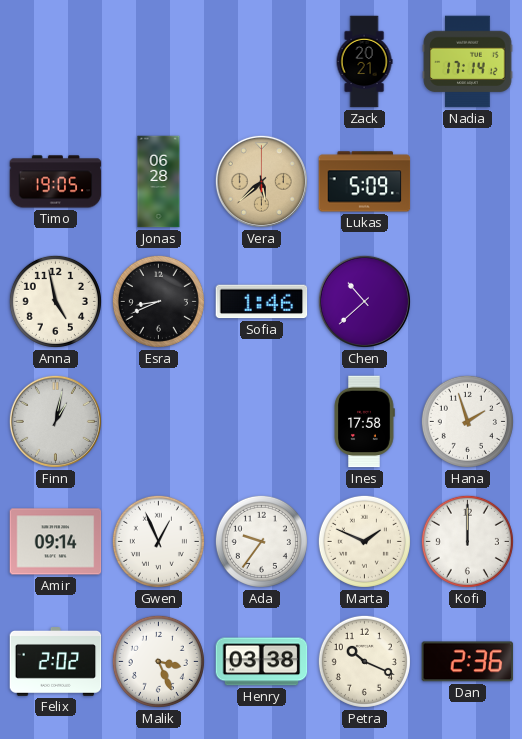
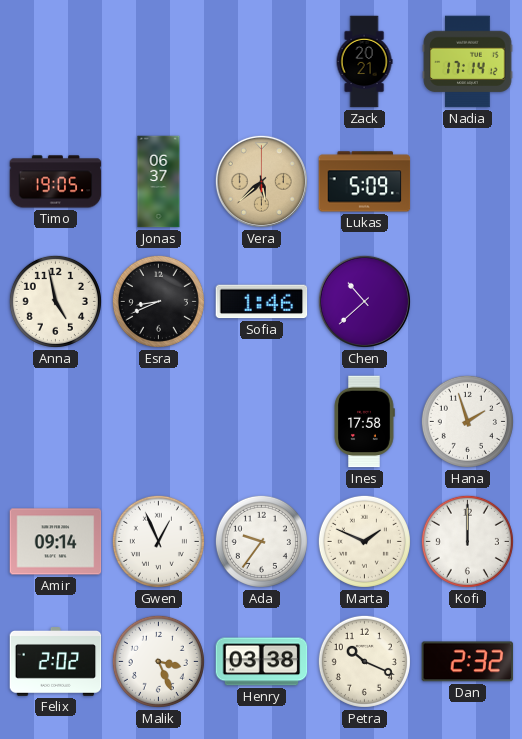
Jonas: 06:28 -> 06:37 (159, 182)
Finn: 1:02 -> none (55, 421)
Dan: 2:36 -> 2:32 (468, 662)
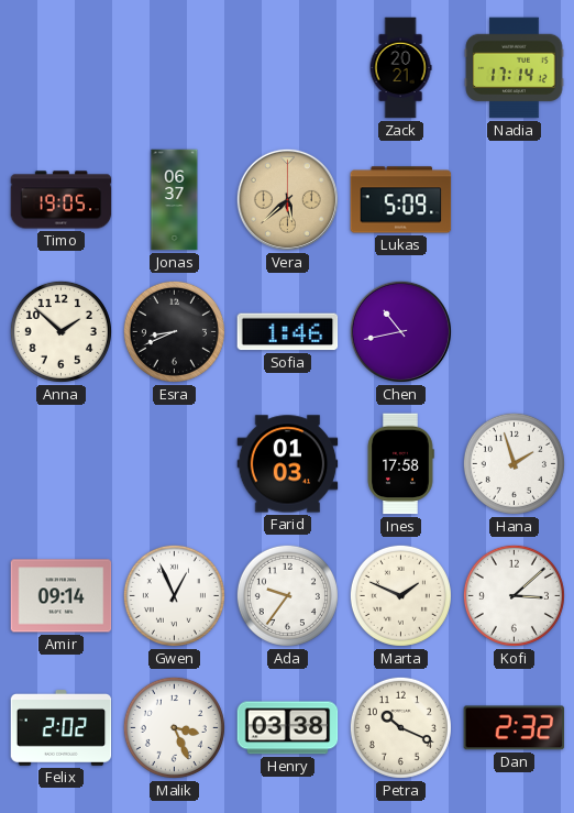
Anna: 4:58 -> 1:52 (60, 331)
Chen: 10:38 -> 10:43 (400, 331)
Farid: none -> 01:03 (288, 464)
Kofi: 12:00 -> 3:08 (514, 595)
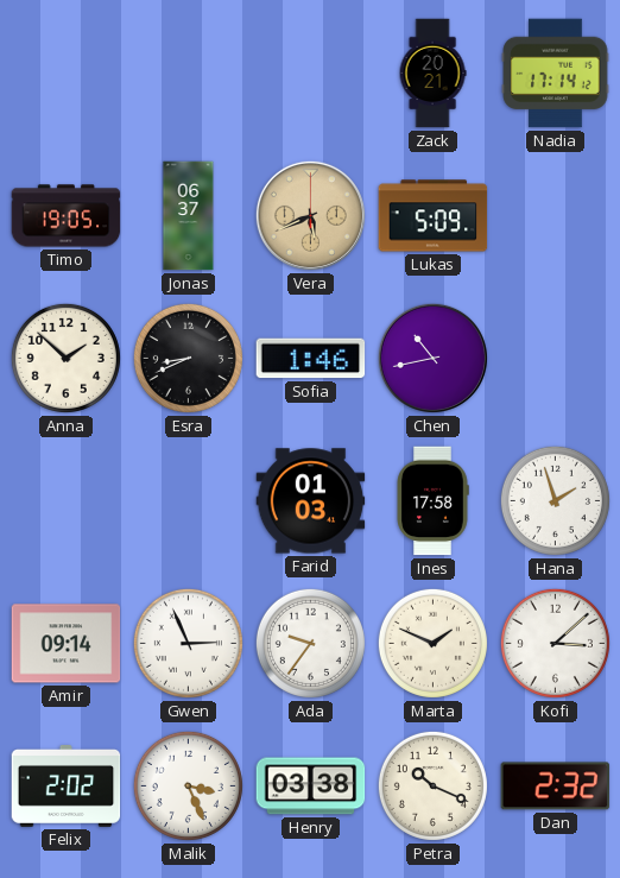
Vera: 5:38 -> 5:41 (310, 215)
Gwen: 12:56 -> 2:56 (188, 643)
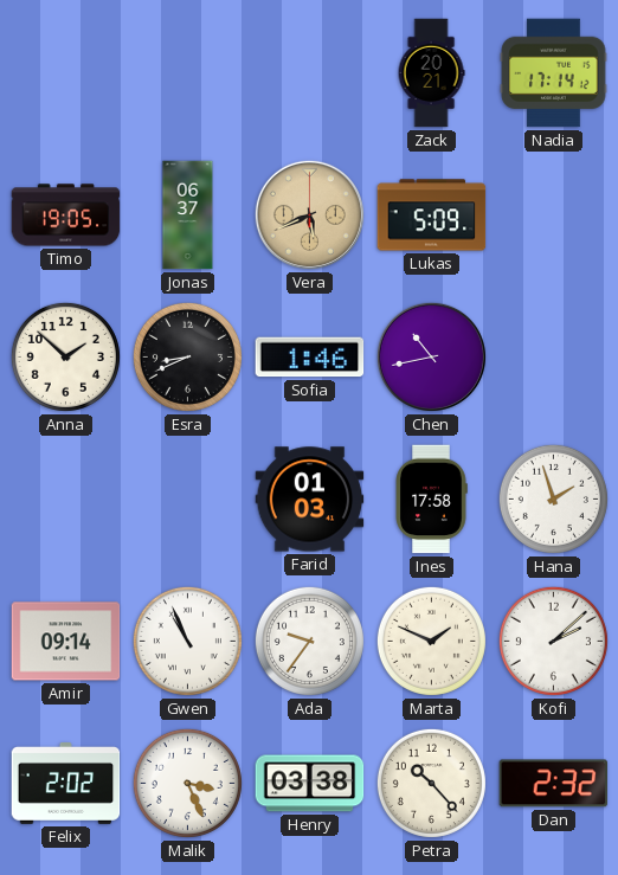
Gwen: 2:56 -> 10:56 (187, 641)
Kofi: 3:08 -> 2:08 (553, 641)
Petra: 10:19 -> 10:23 (431, 783)
